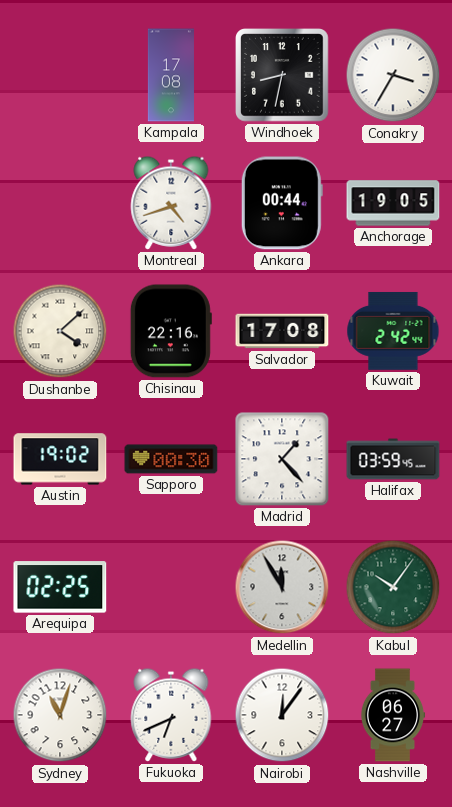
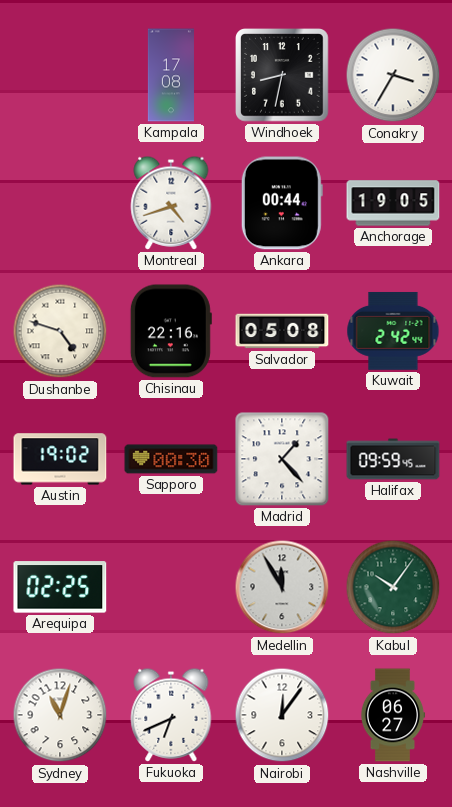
Dushanbe: 4:08 -> 4:48 (60, 331)
Salvador: 17:08 -> 05:08 (282, 331)
Halifax: 03:59 -> 09:59 (393, 459)
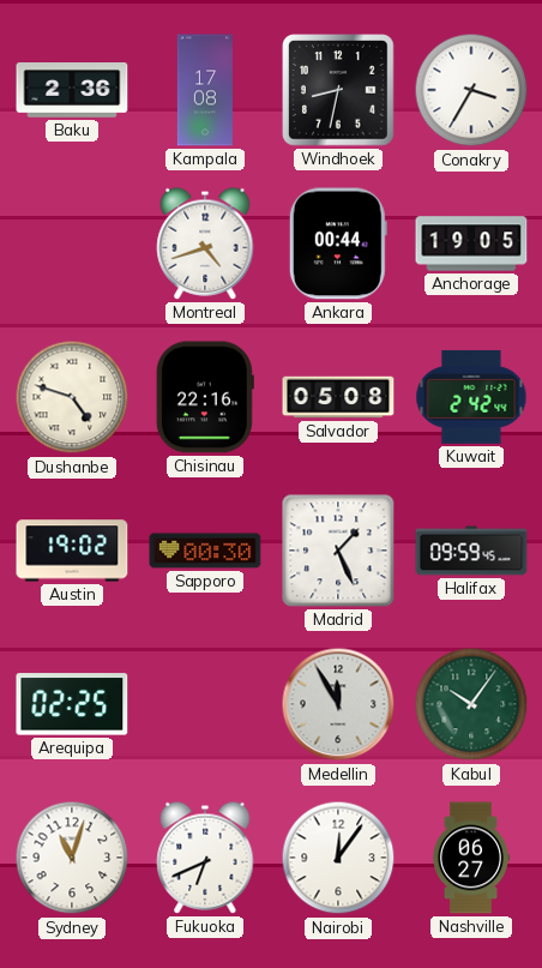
Baku: none -> 2:36 (72, 91)
Madrid: 1:23 -> 1:26 (338, 551)
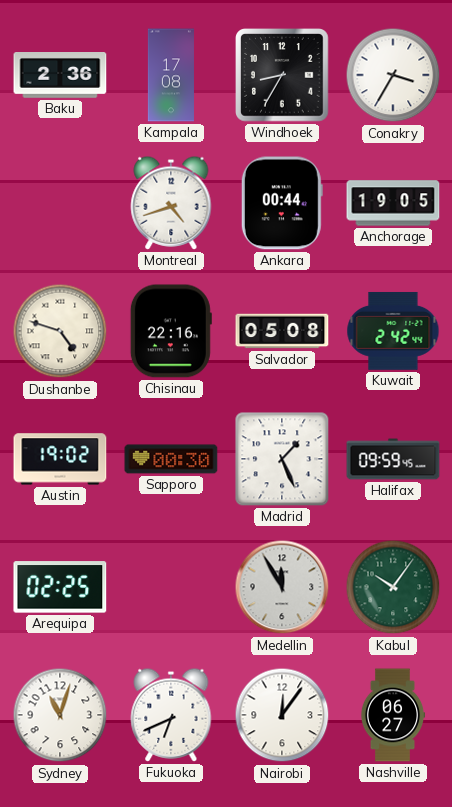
Windhoek: 8:32 -> 8:35 (283, 76)
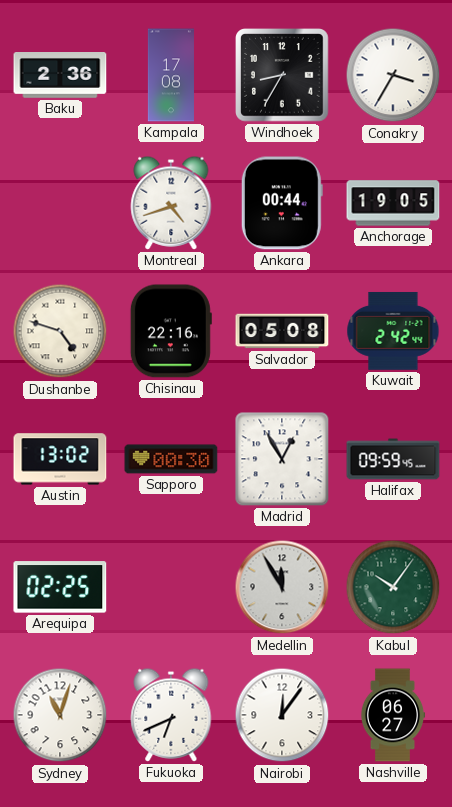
Austin: 19:02 -> 13:02 (60, 459)
Madrid: 1:26 -> 12:55 (282, 459)
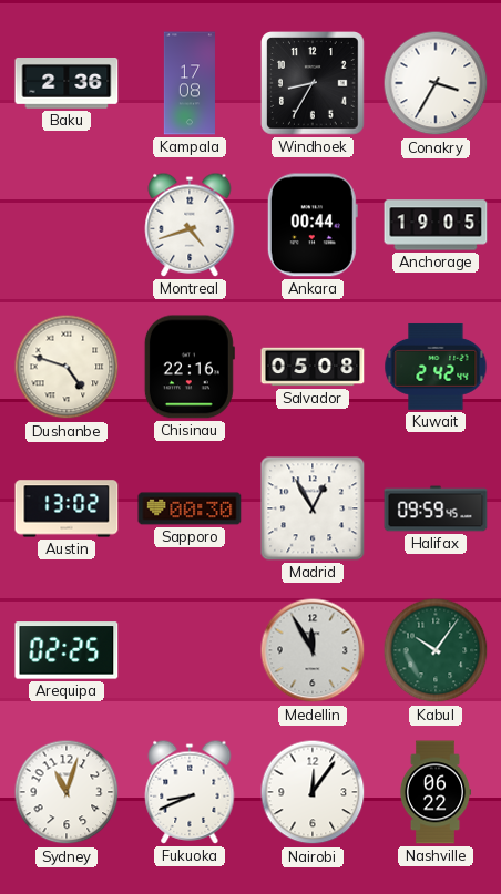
Fukuoka: 6:41 -> 8:41 (190, 792)
Nashville: 06:27 -> 06:22 (436, 792)
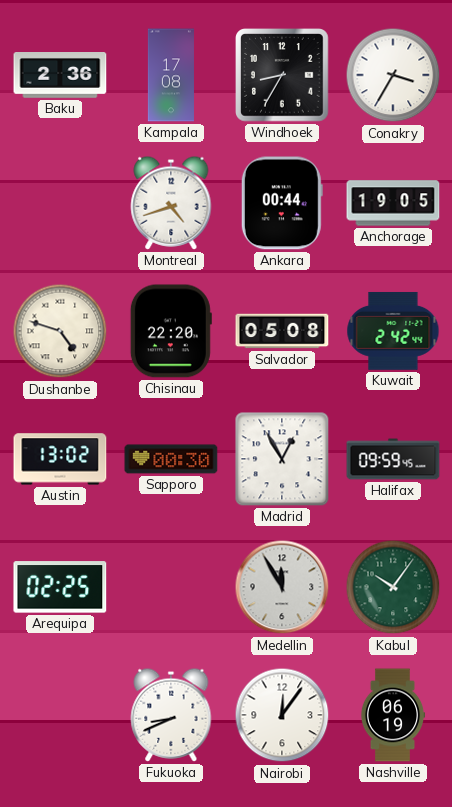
Chisinau: 22:16 -> 22:20 (171, 331)
Sydney: 11:03 -> none (67, 792)
Nashville: 06:22 -> 06:19 (393, 715)
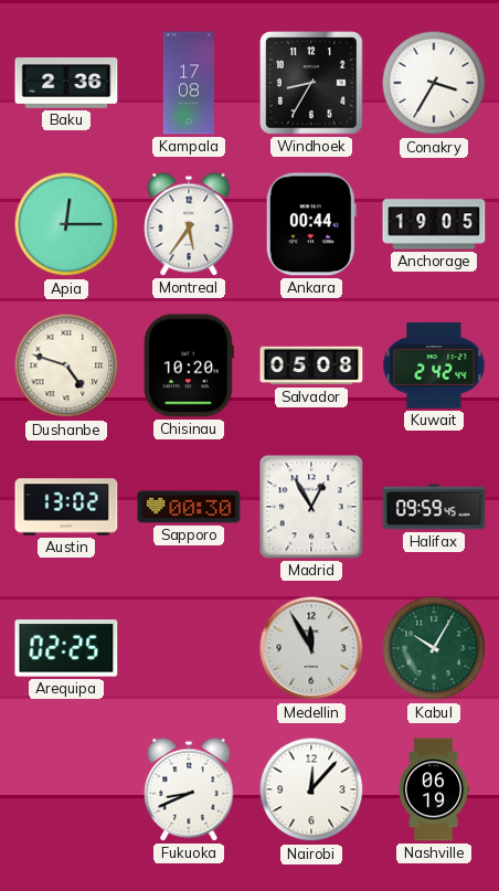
Apia: none -> 12:15 (66, 224)
Montreal: 4:42 -> 5:36 (189, 224)
Chisinau: 22:20 -> 10:20 (189, 365)
Kabul: 10:06 -> 10:05 (434, 648)
Nairobi: 12:06 -> 12:07 (311, 789)
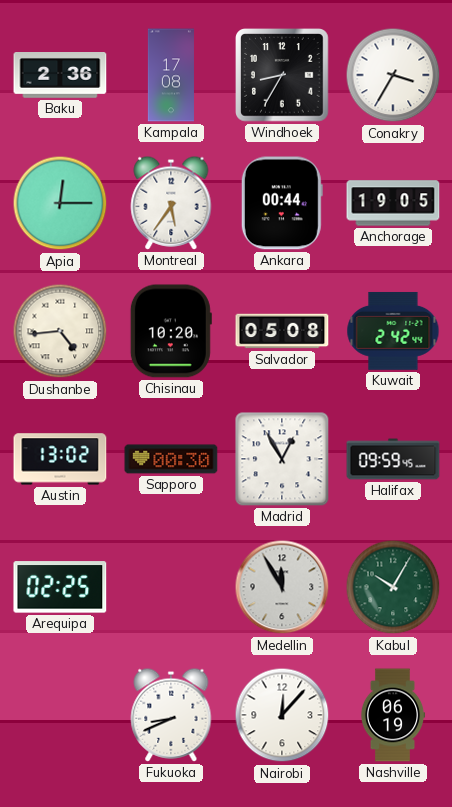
Dushanbe: 4:48 -> 4:44 (60, 331)
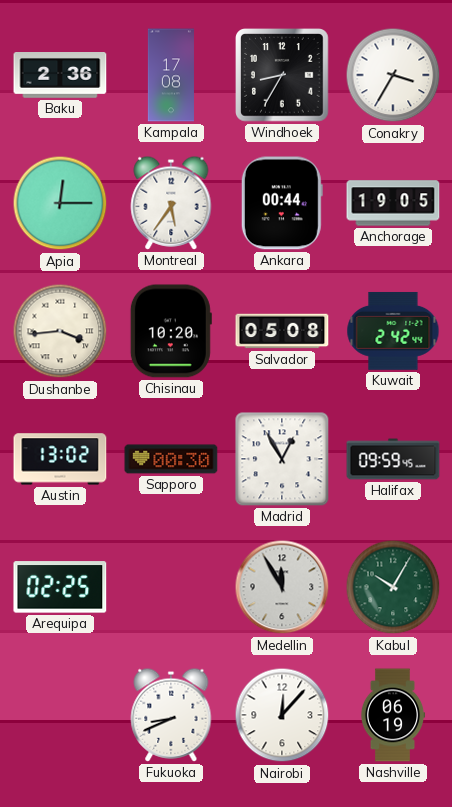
Dushanbe: 4:44 -> 3:44 (60, 331)
